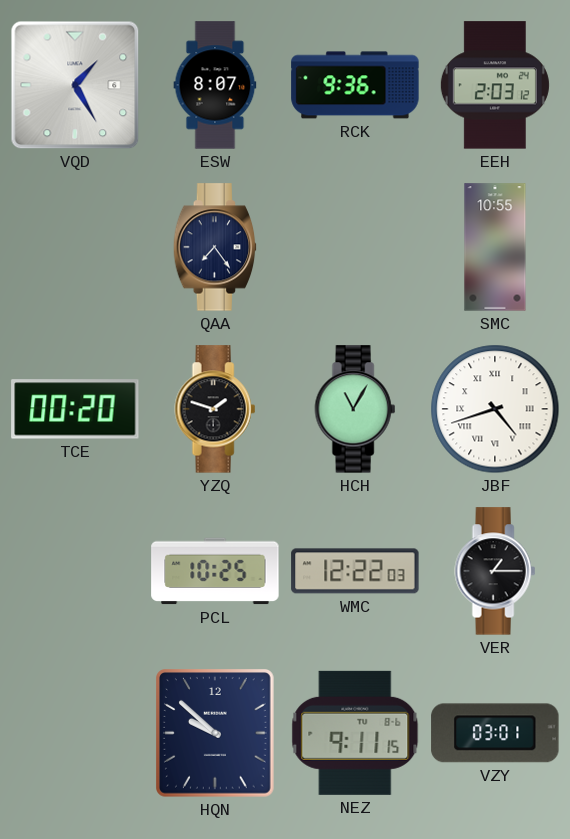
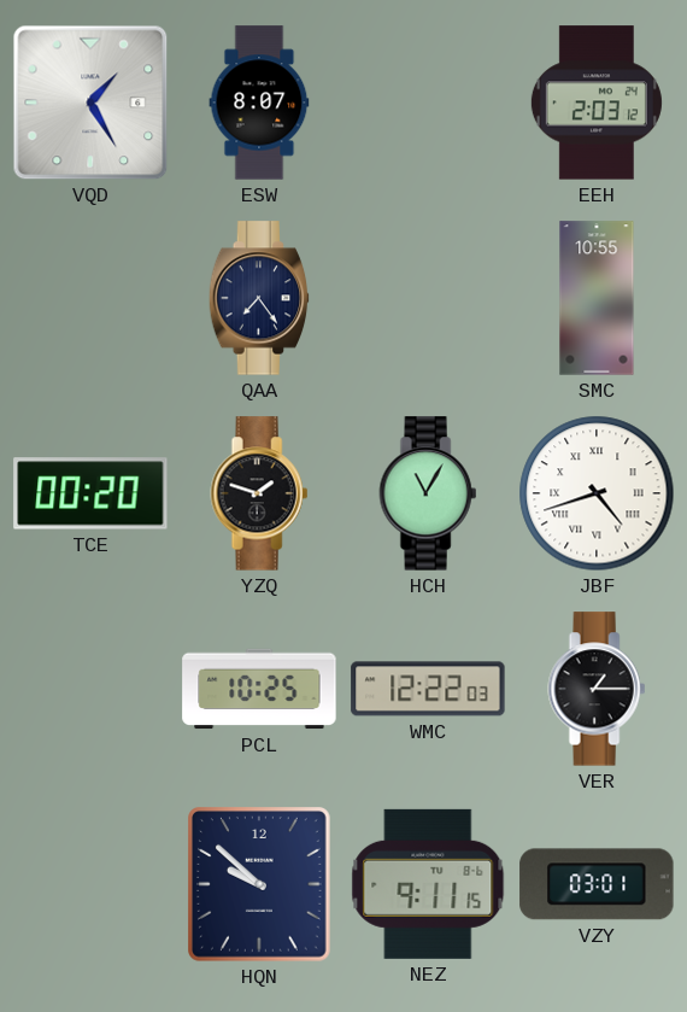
RCK: 9:36 -> none (355, 85)
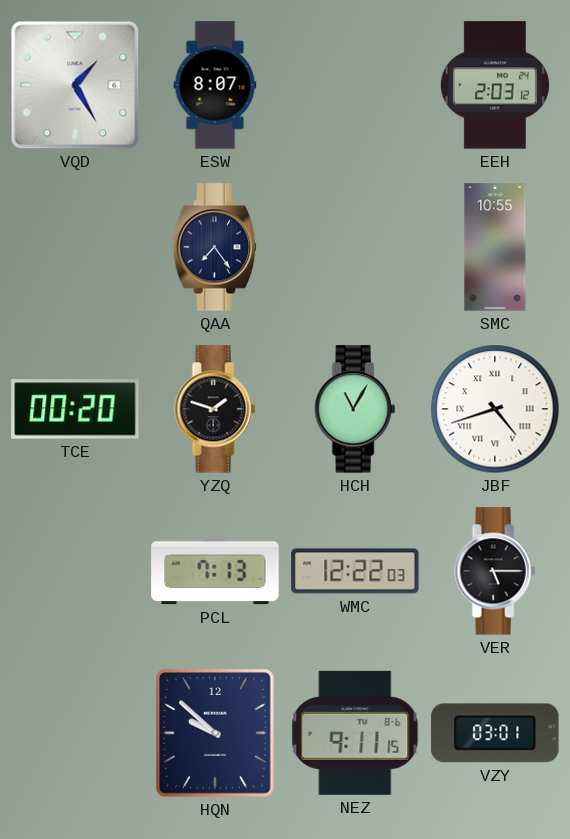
PCL: 10:25 -> 7:13 (215, 571)
VER: 1:15 -> 5:15 (495, 571)
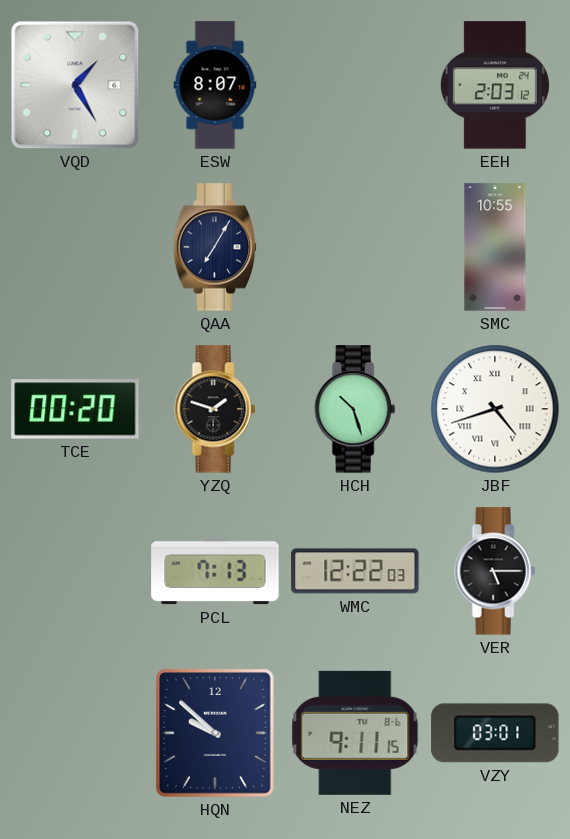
QAA: 7:24 -> 7:05 (215, 247)
HCH: 11:05 -> 10:27 (355, 409)
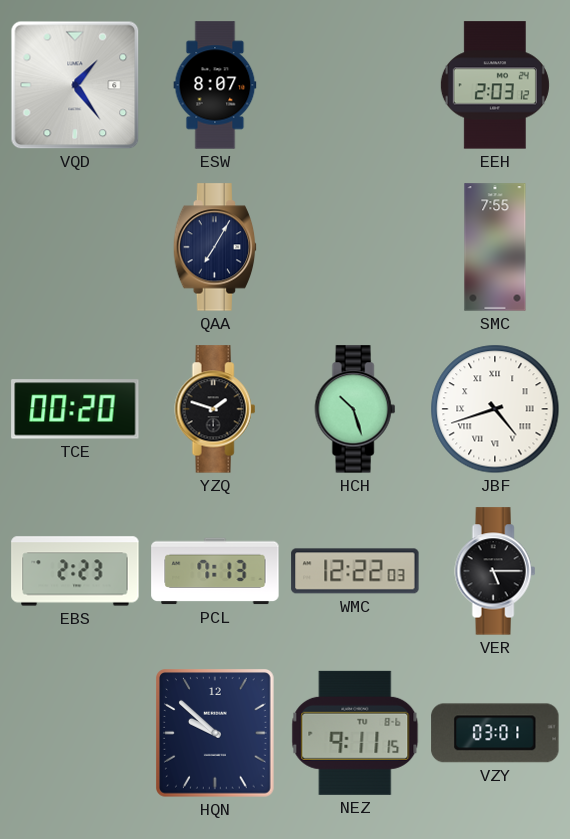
VQD: 1:25 -> 1:24 (75, 85)
SMC: 10:55 -> 7:55 (495, 247)
EBS: none -> 2:23 (75, 571)
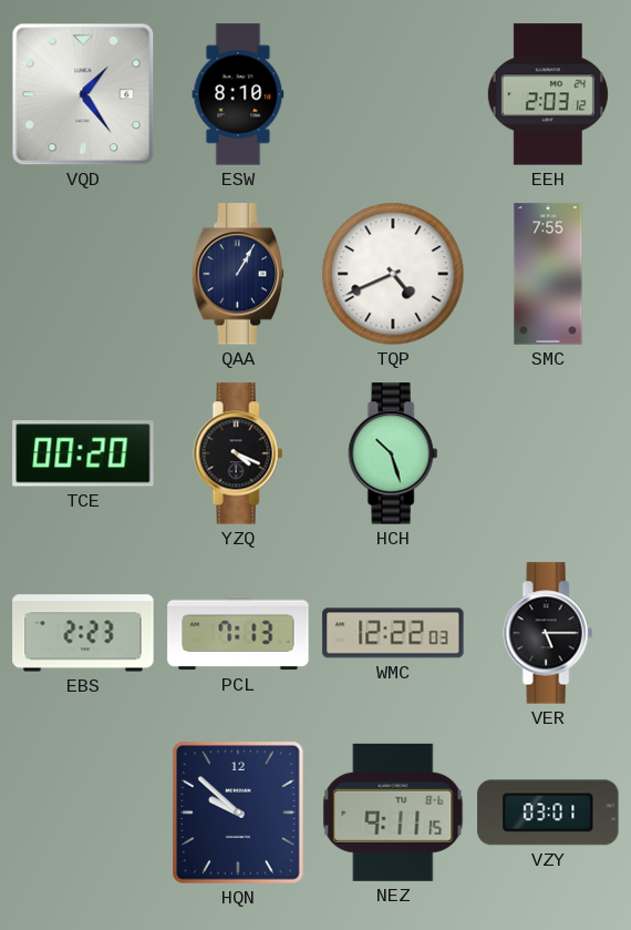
ESW: 8:07 -> 8:10 (238, 94)
QAA: 7:05 -> 1:05 (238, 274)
TQP: none -> 4:41 (393, 274)
YZQ: 1:48 -> 4:19 (238, 453)
JBF: 4:42 -> none (495, 409)
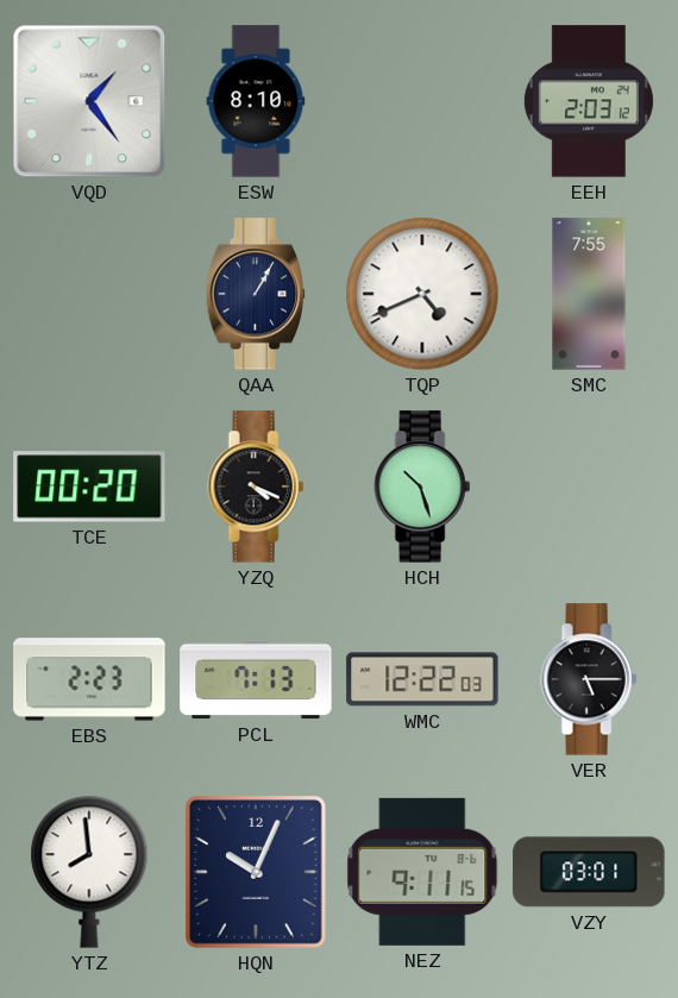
YTZ: none -> 7:59 (89, 872)
HQN: 9:52 -> 10:04 (257, 873)
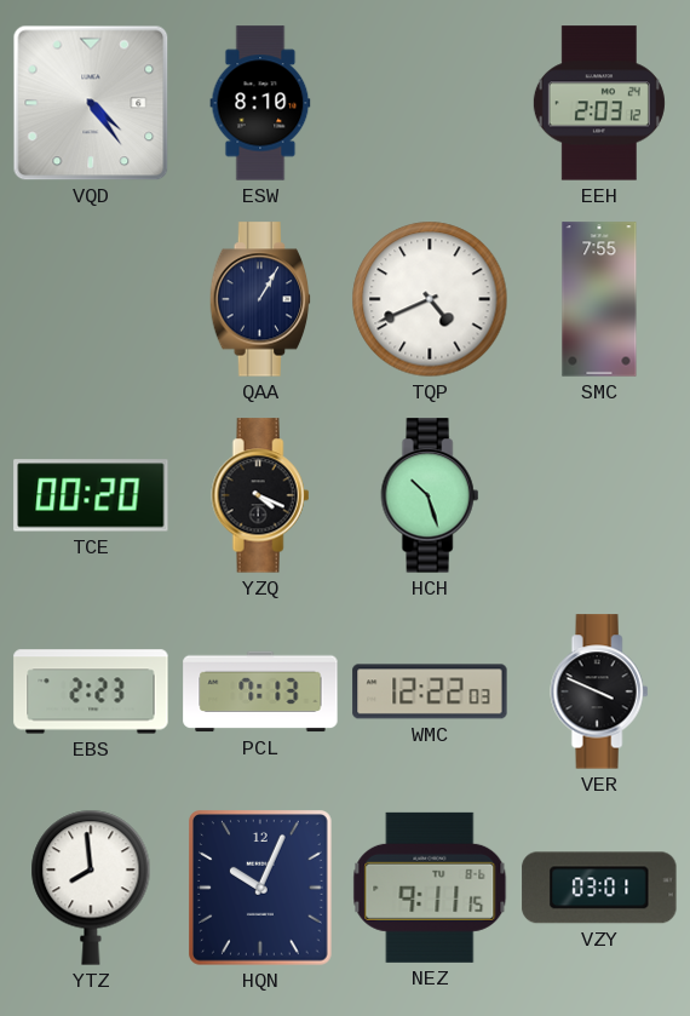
VQD: 1:24 -> 4:24 (91, 103)
VER: 5:15 -> 3:49 (599, 691)
